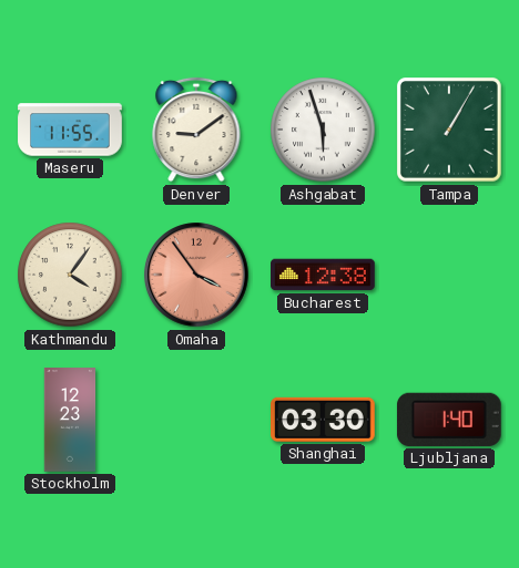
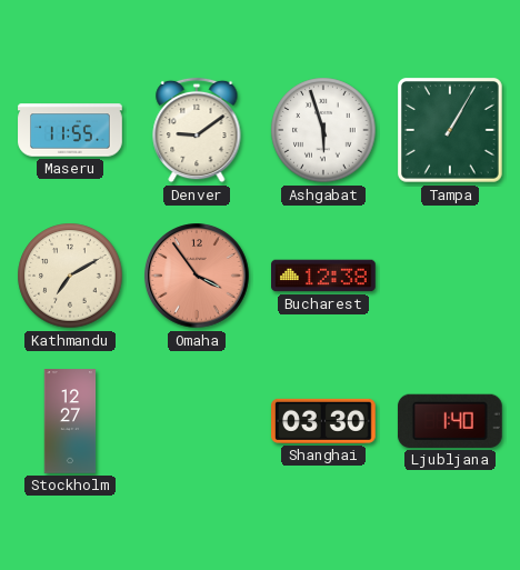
Kathmandu: 4:06 -> 7:10 (70, 276)
Stockholm: 12:23 -> 12:27 (70, 421)
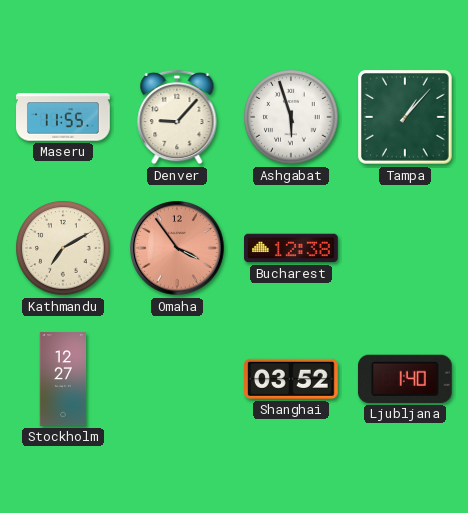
Denver: 9:09 -> 9:07 (177, 117)
Tampa: 1:05 -> 1:07 (406, 118)
Shanghai: 03:30 -> 03:52 (292, 379)
